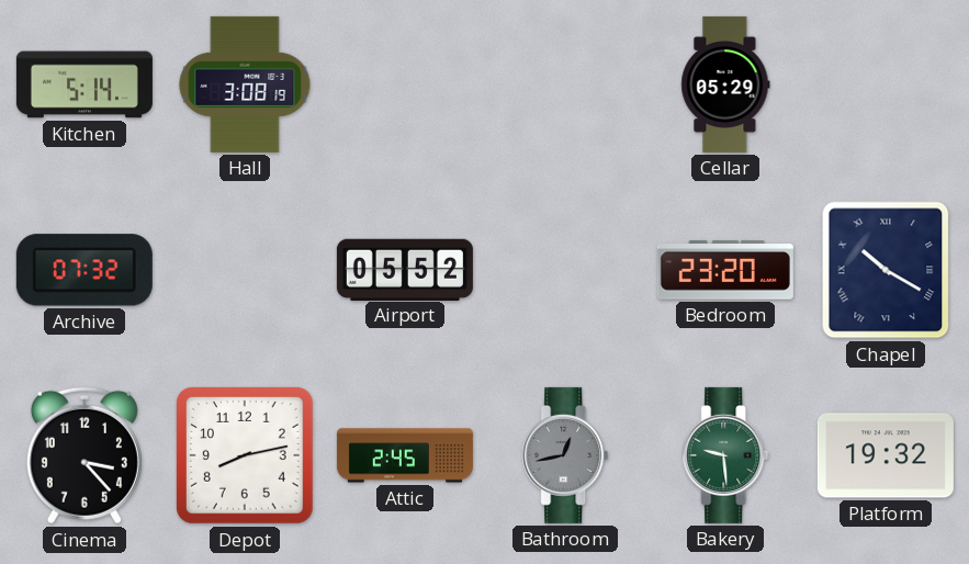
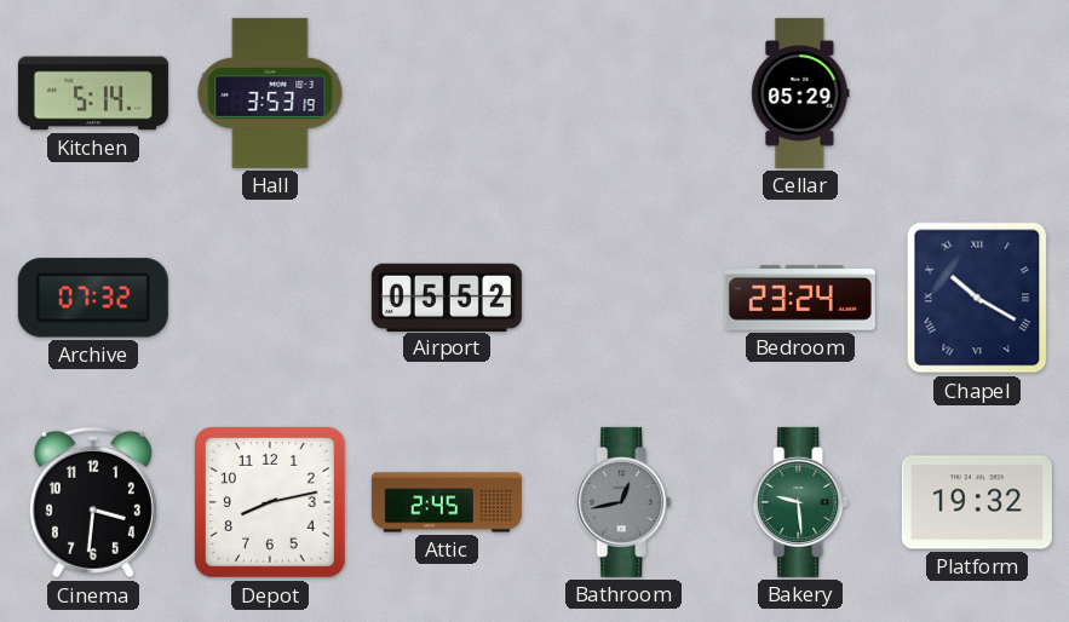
Hall: 3:08 -> 3:53 (270, 93)
Bedroom: 23:20 -> 23:24 (800, 298)
Cinema: 3:23 -> 3:31 (93, 502)
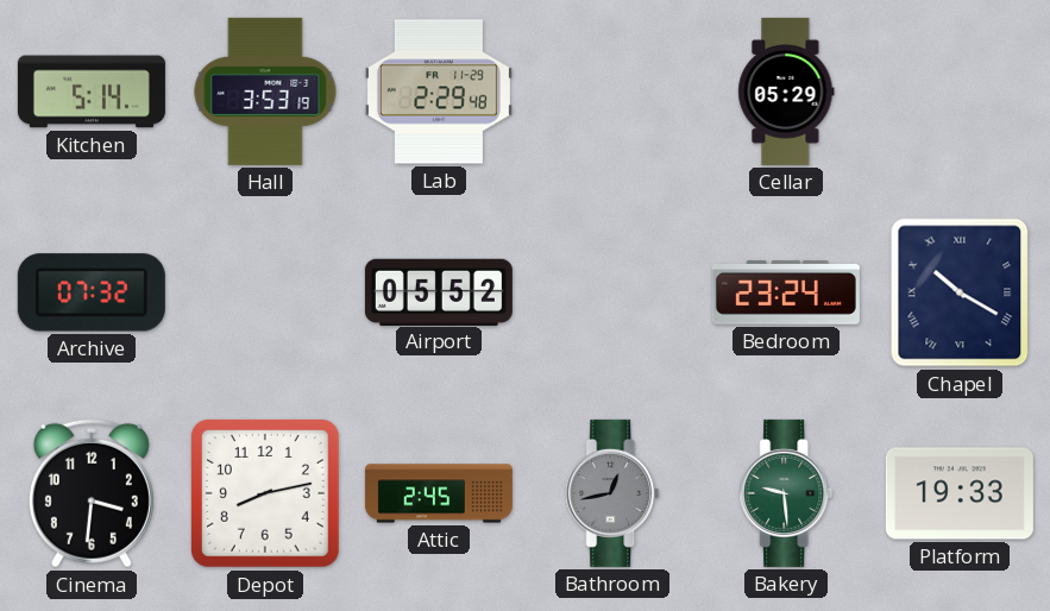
Lab: none -> 2:29 (439, 92)
Platform: 19:32 -> 19:33 (960, 493)
